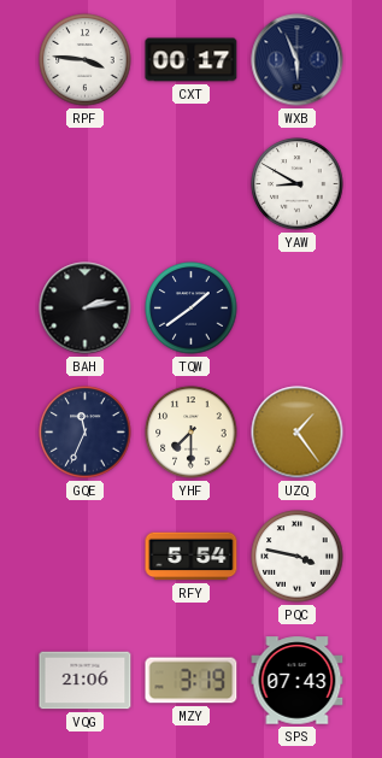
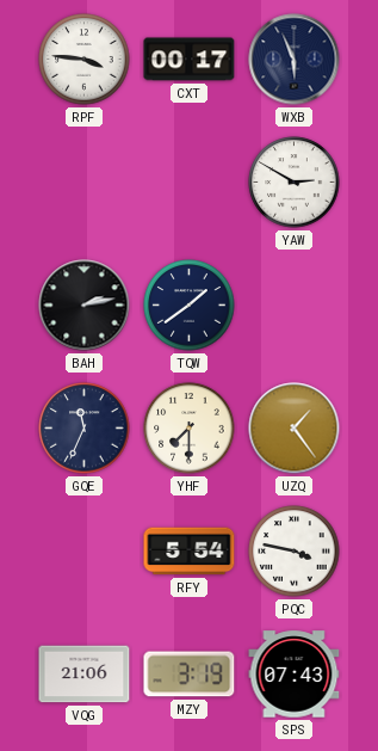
YAW: 8:50 -> 2:50 (295, 183)
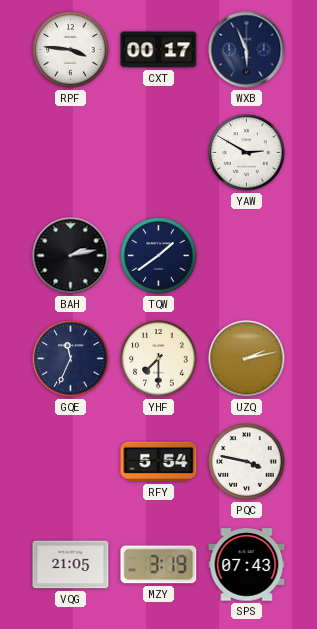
UZQ: 1:24 -> 2:13 (247, 359)
VQG: 21:06 -> 21:05 (71, 565)
